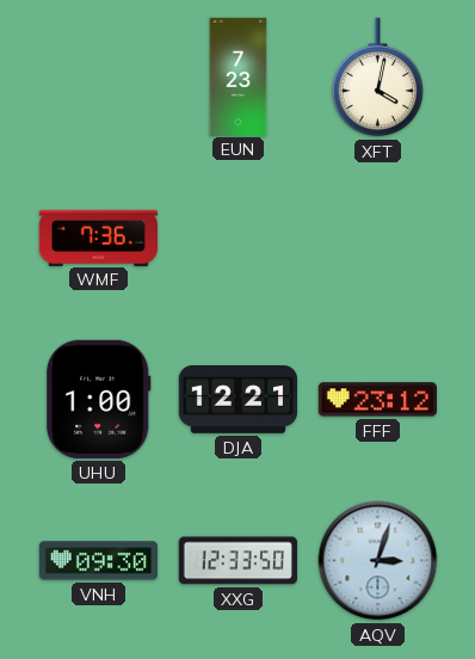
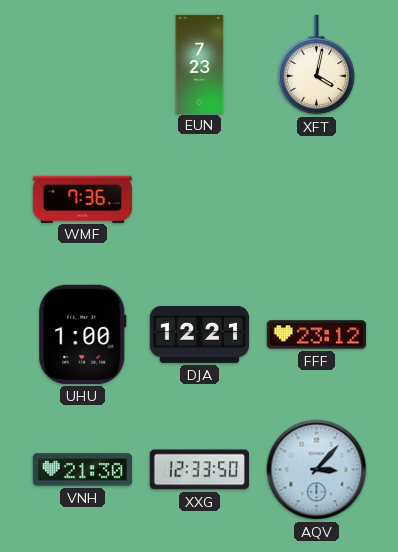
VNH: 09:30 -> 21:30 (82, 470)
AQV: 3:03 -> 3:07 (317, 470)
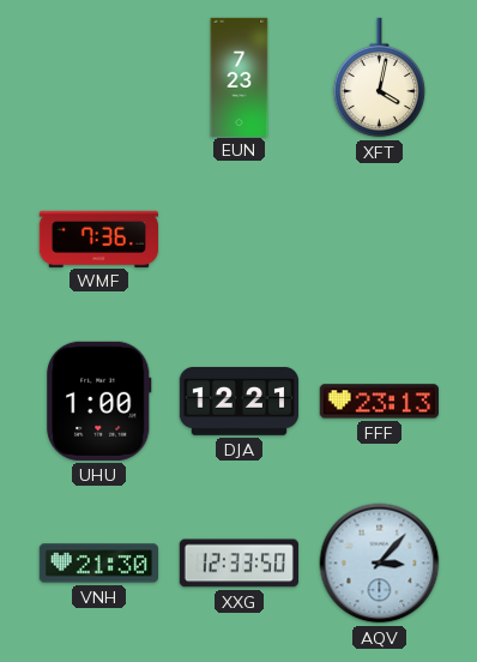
FFF: 23:12 -> 23:13 (379, 402)
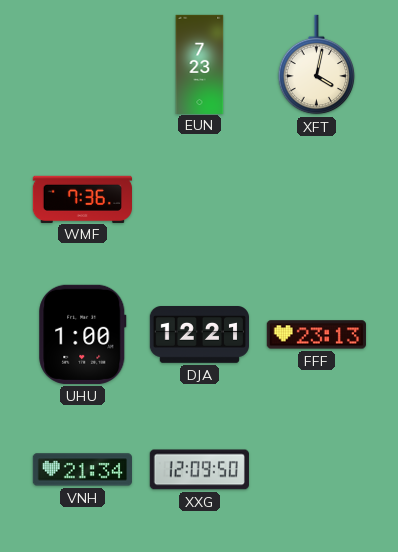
VNH: 21:30 -> 21:34 (82, 470)
XXG: 12:33 -> 12:09 (199, 470)
AQV: 3:07 -> none (380, 564)
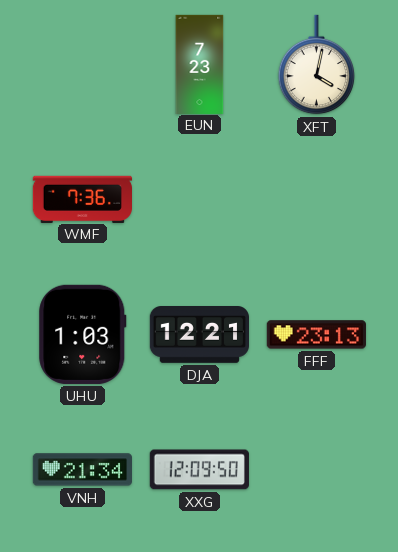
UHU: 1:00 -> 1:03 (83, 334)
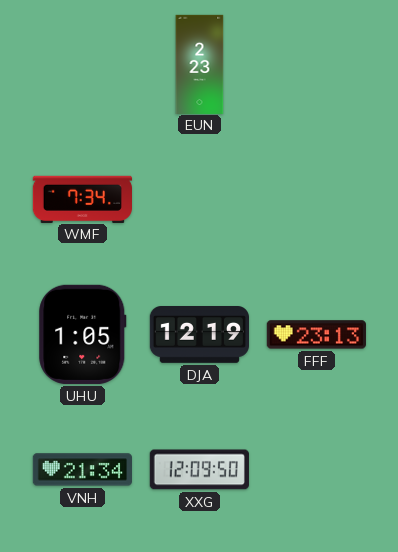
EUN: 7:23 -> 2:23 (200, 64)
XFT: 4:02 -> none (317, 65)
WMF: 7:36 -> 7:34 (82, 199)
UHU: 1:03 -> 1:05 (83, 334)
DJA: 12:21 -> 12:19 (199, 335)
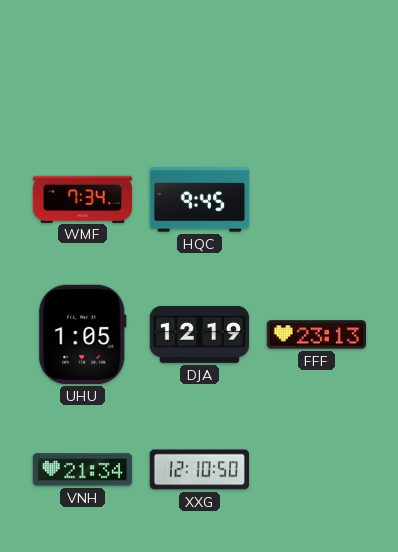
EUN: 2:23 -> none (200, 64)
HQC: none -> 9:45 (199, 200)
XXG: 12:09 -> 12:10 (199, 470)
